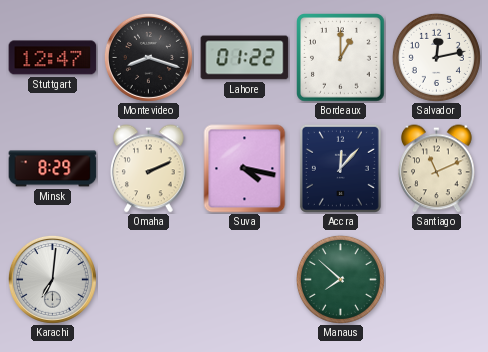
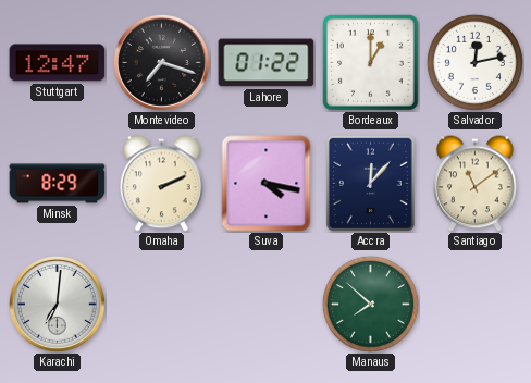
Montevideo: 8:18 -> 7:18 (161, 62)
Santiago: 11:11 -> 11:09 (476, 184)
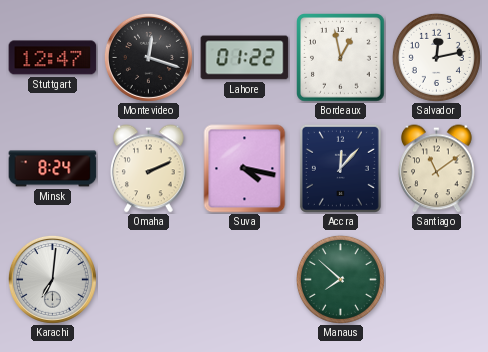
Montevideo: 7:18 -> 12:18 (148, 57)
Bordeaux: 1:00 -> 12:58 (341, 58)
Minsk: 8:29 -> 8:24 (53, 169)
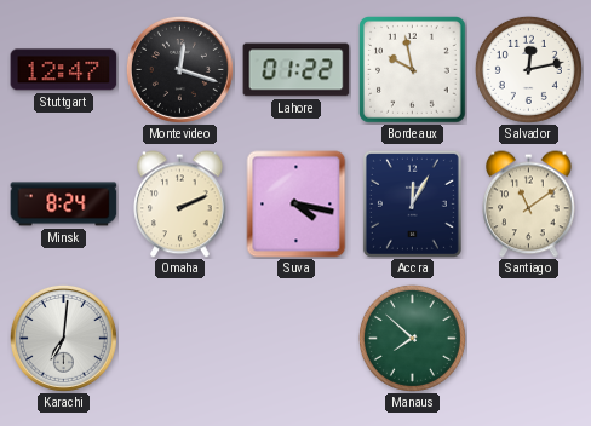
Bordeaux: 12:58 -> 9:58 (413, 70)
Accra: 12:07 -> 12:05 (412, 203)
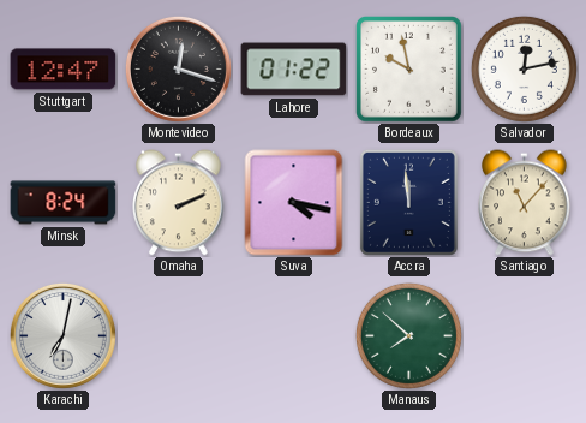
Accra: 12:05 -> 11:59 (408, 202)
Santiago: 11:09 -> 11:07 (525, 203)
Karachi: 7:01 -> 7:02 (62, 335)
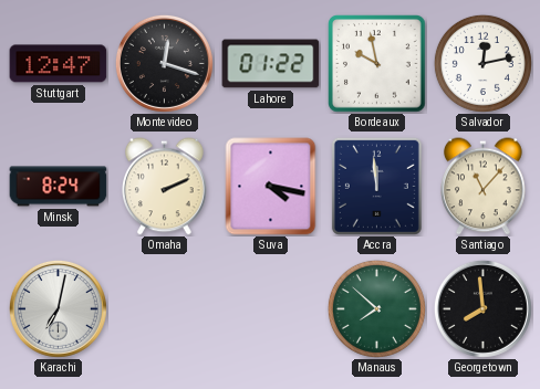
Georgetown: none -> 7:59 (482, 308)
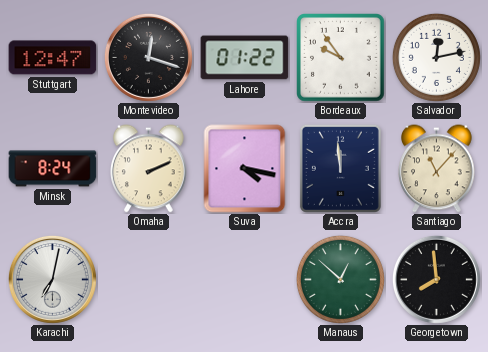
Bordeaux: 9:58 -> 9:54 (341, 58)
Manaus: 7:52 -> 12:52 (340, 279)
